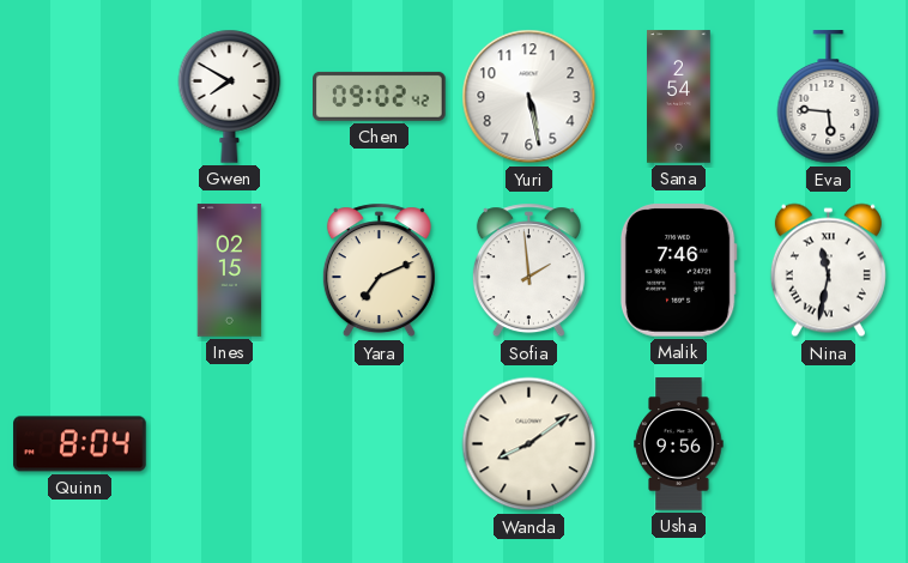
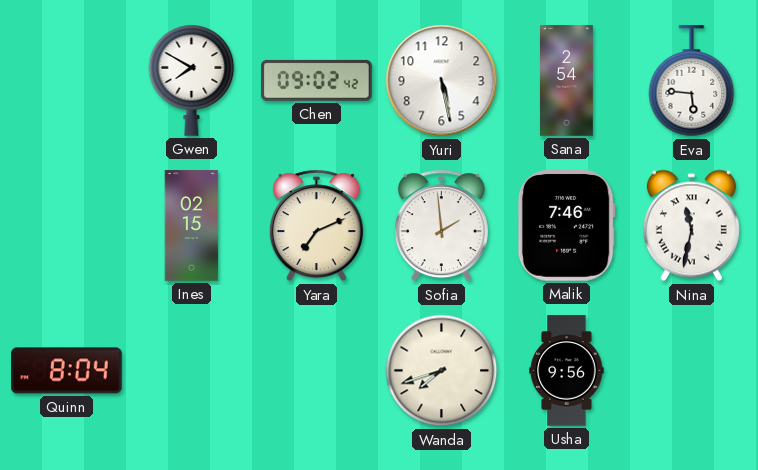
Wanda: 8:09 -> 7:42 (442, 371)
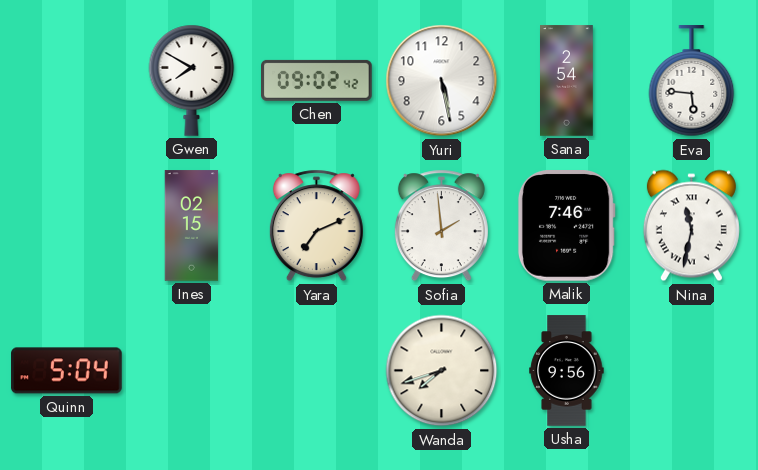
Quinn: 8:04 -> 5:04 (67, 371)
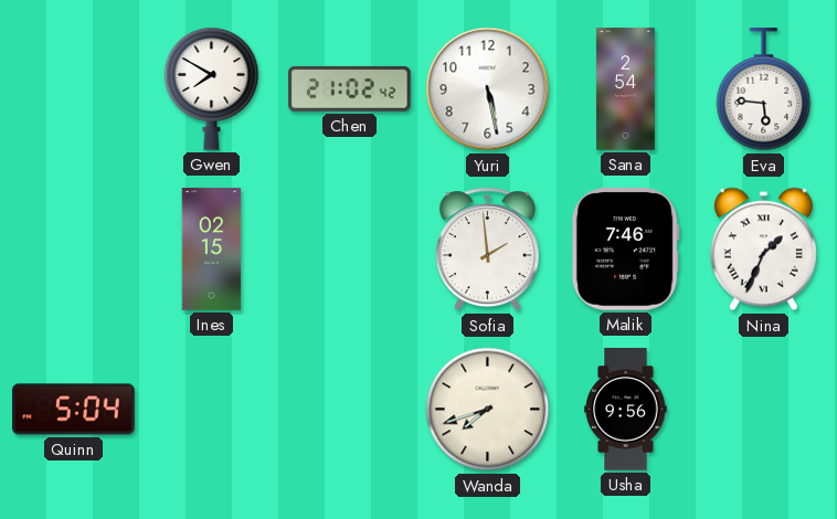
Chen: 09:02 -> 21:02 (350, 88)
Yara: 7:11 -> none (316, 226)
Nina: 11:32 -> 1:34 (763, 250)
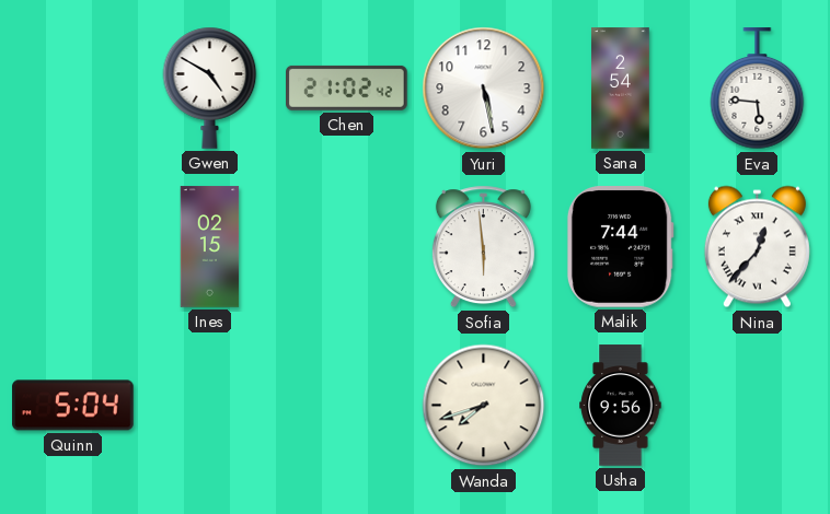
Gwen: 7:50 -> 4:50 (210, 87)
Sofia: 1:59 -> 5:59 (483, 247)
Malik: 7:46 -> 7:44 (620, 247)
Nina: 1:34 -> 12:37 (757, 247)
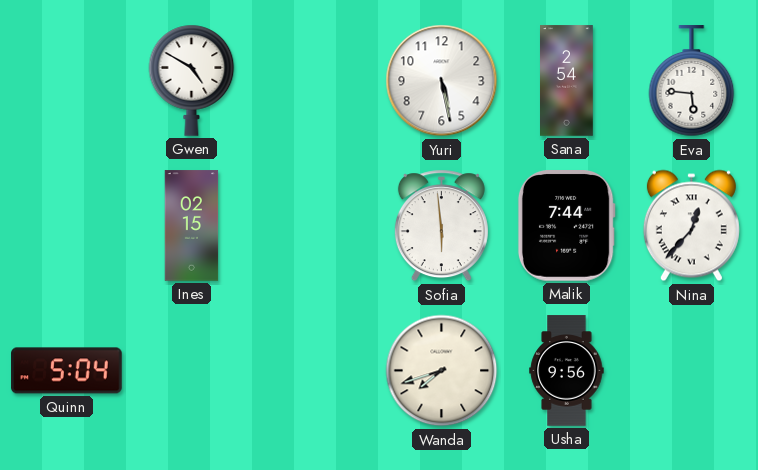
Chen: 21:02 -> none (347, 87)
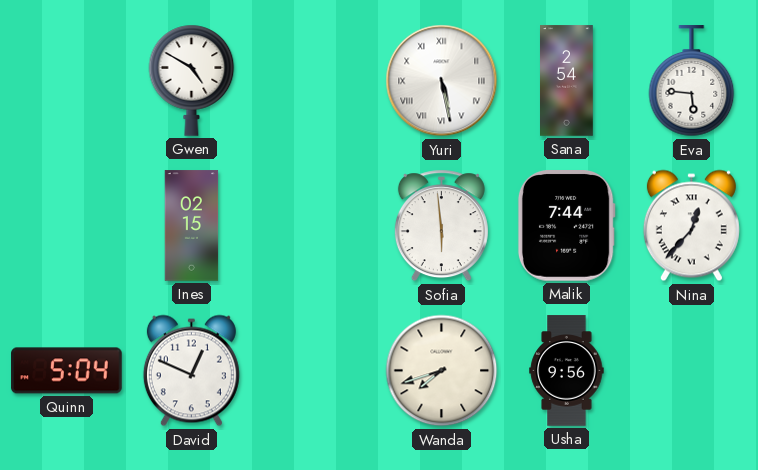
Yuri numerals: Arabic -> Roman (442, 81)
David: none -> 12:49 (191, 371)
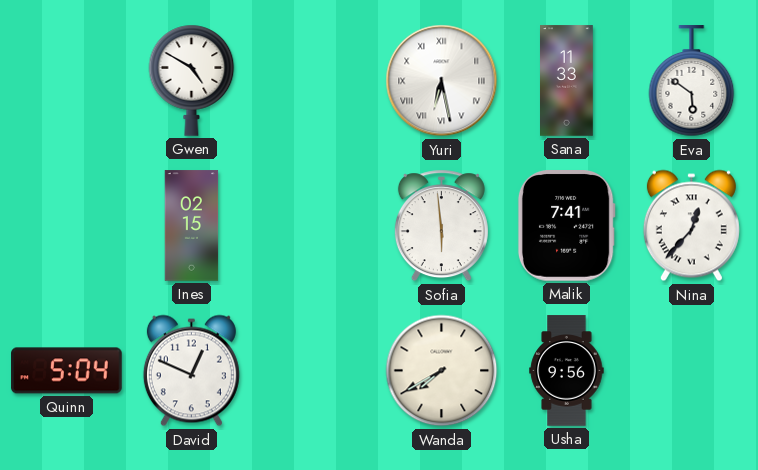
Yuri: 5:28 -> 6:28 (442, 81)
Sana: 2:54 -> 11:33 (567, 81)
Eva: 5:46 -> 5:51 (692, 81)
Malik: 7:44 -> 7:41 (566, 226)
Wanda: 7:42 -> 7:40 (442, 371)
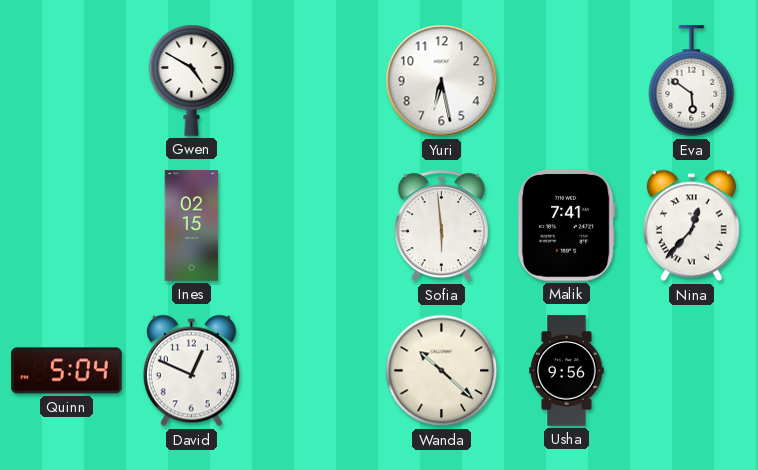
Yuri numerals: Roman -> Arabic (442, 81)
Sana: 11:33 -> none (567, 81)
Wanda: 7:40 -> 10:22 (442, 371)
